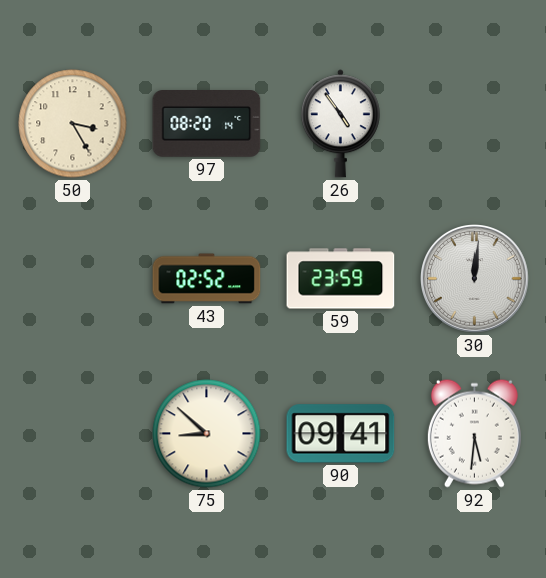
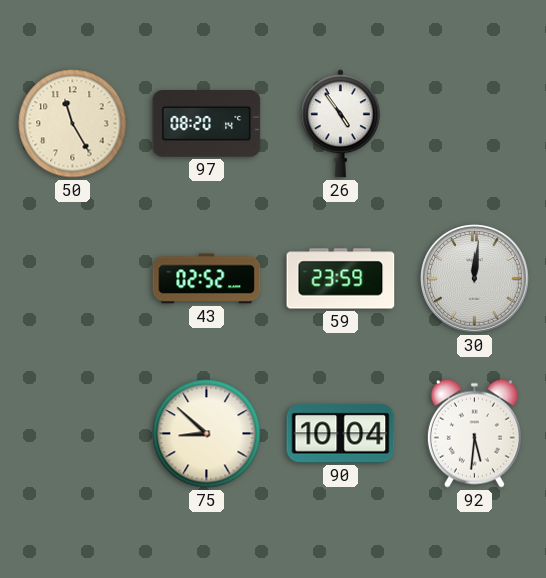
50: 3:25 -> 11:25 (73, 124)
90: 09:41 -> 10:04 (341, 434)
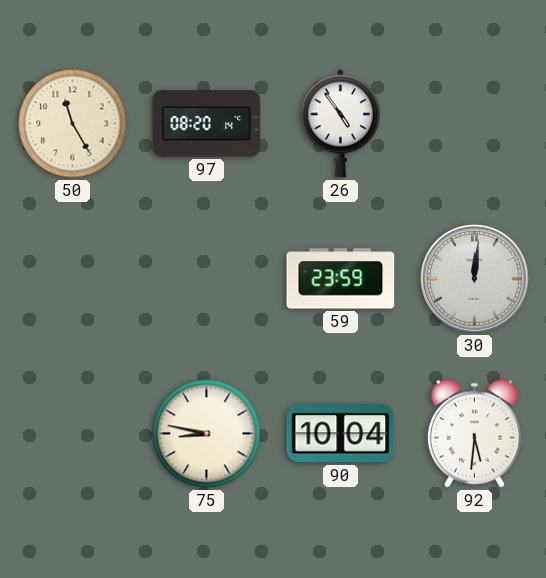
43: 02:52 -> none (207, 279)
75: 8:52 -> 8:47 (207, 434)
